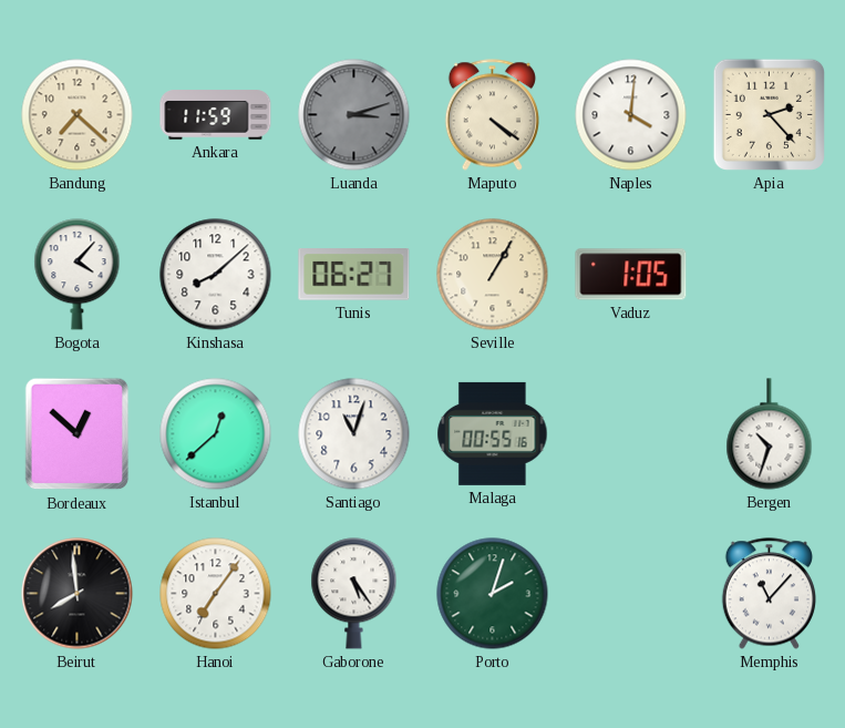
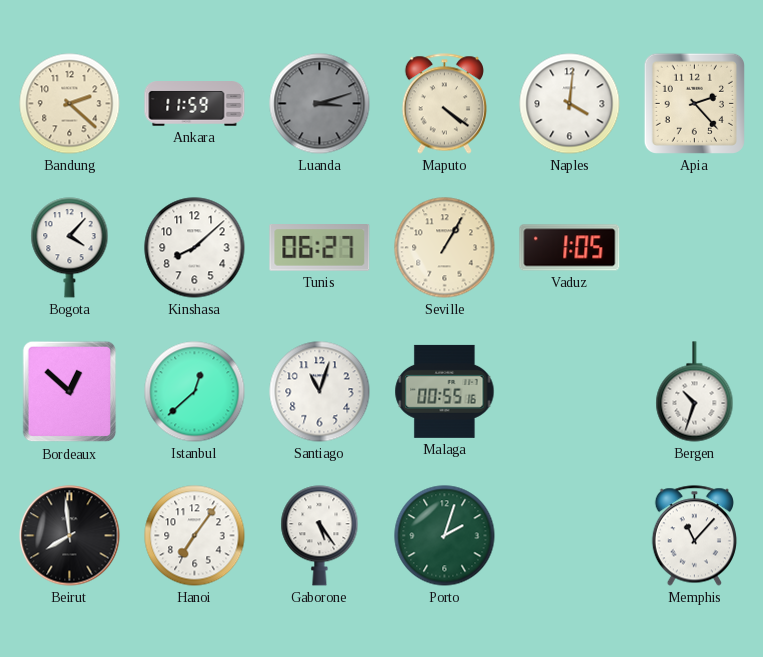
Bandung: 7:22 -> 2:22 (70, 104)
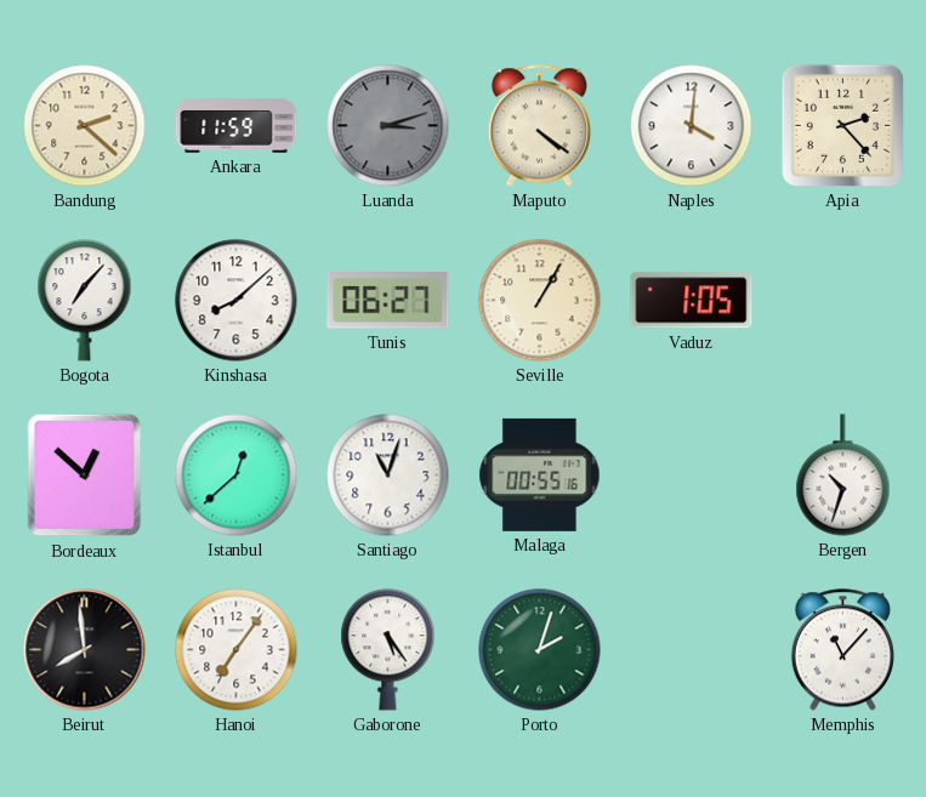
Bogota: 4:07 -> 7:07 (85, 301)
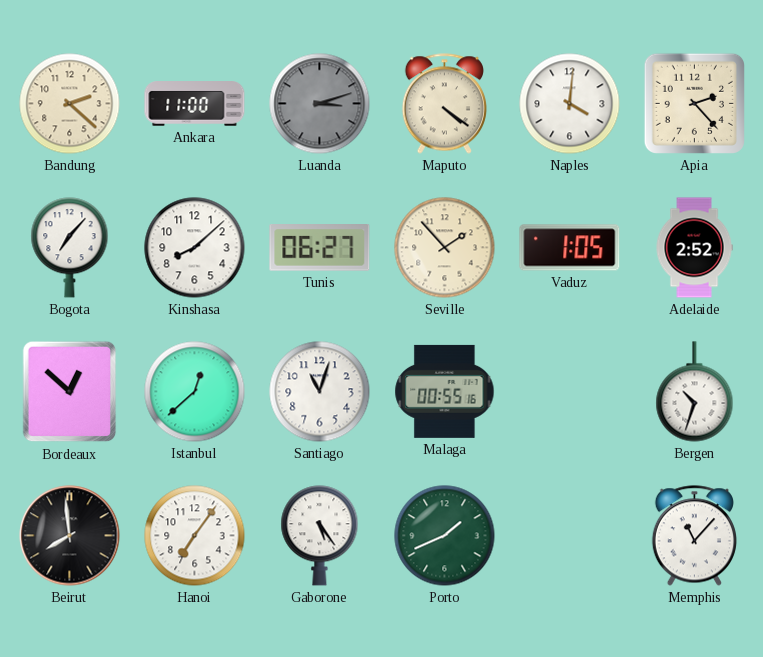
Ankara: 11:59 -> 11:00 (195, 104)
Seville: 1:05 -> 1:53 (445, 248)
Adelaide: none -> 2:52 (694, 248)
Porto: 2:03 -> 1:41 (445, 536)
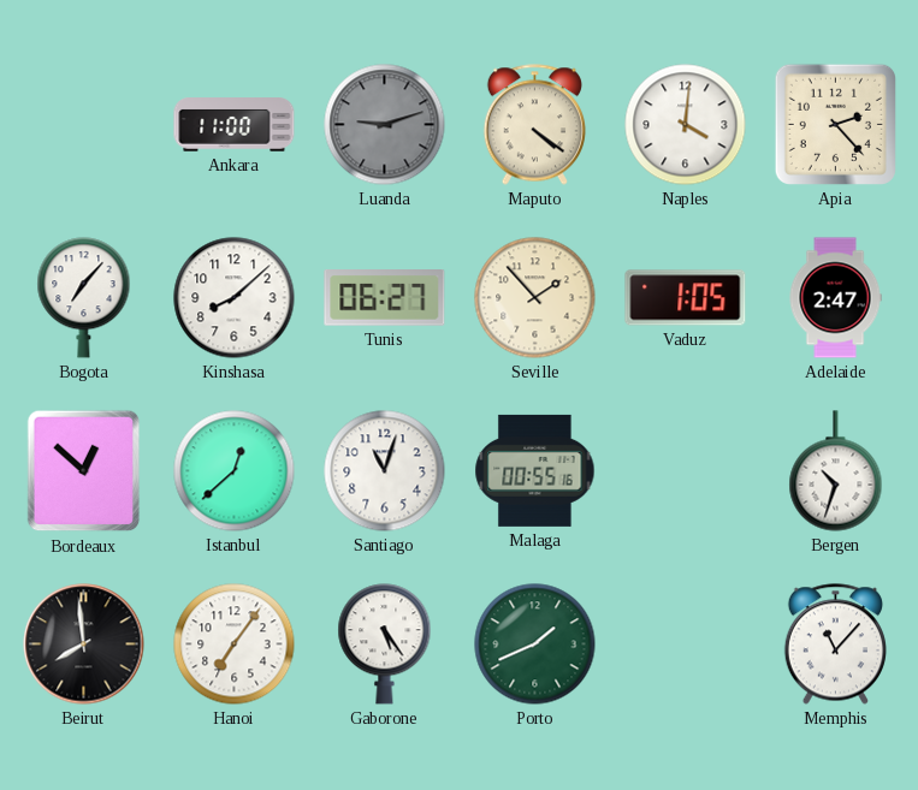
Bandung: 2:22 -> none (70, 104)
Luanda: 3:12 -> 9:12 (385, 125)
Adelaide: 2:52 -> 2:47 (835, 298)
